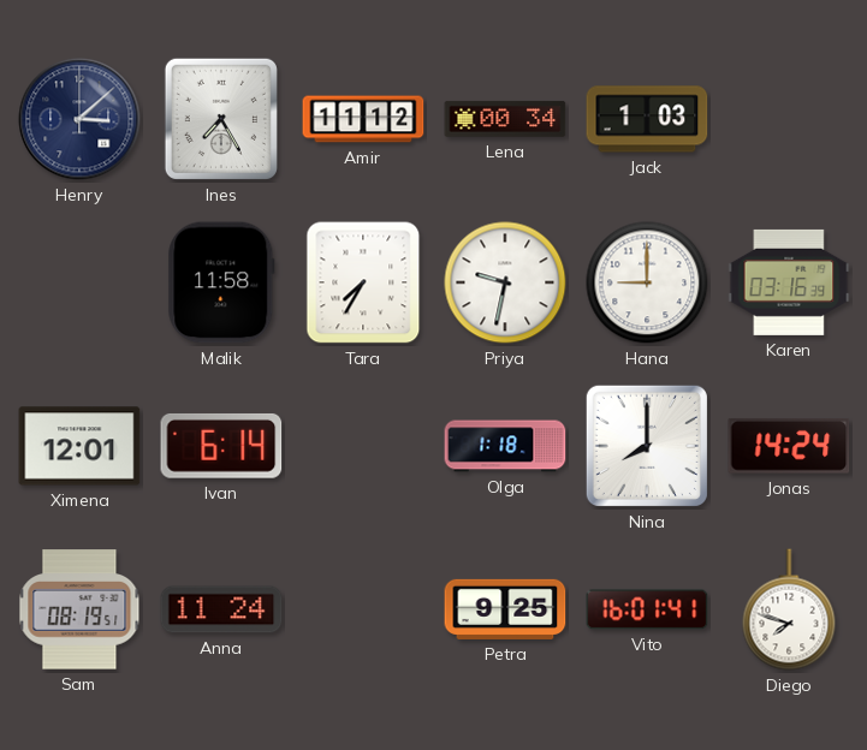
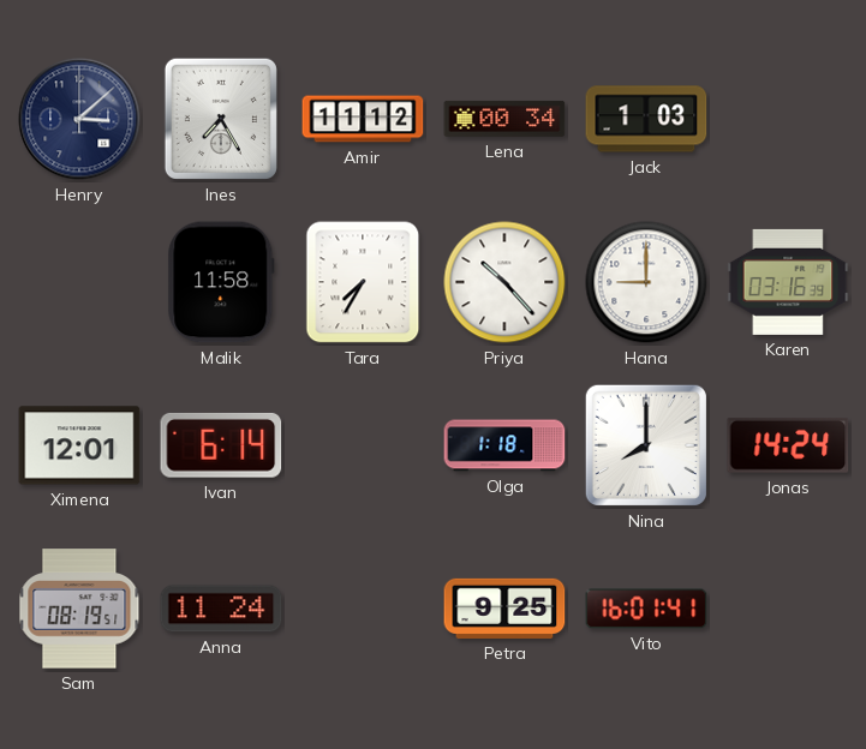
Priya: 9:32 -> 10:23 (504, 282)
Diego: 7:48 -> none (789, 609)
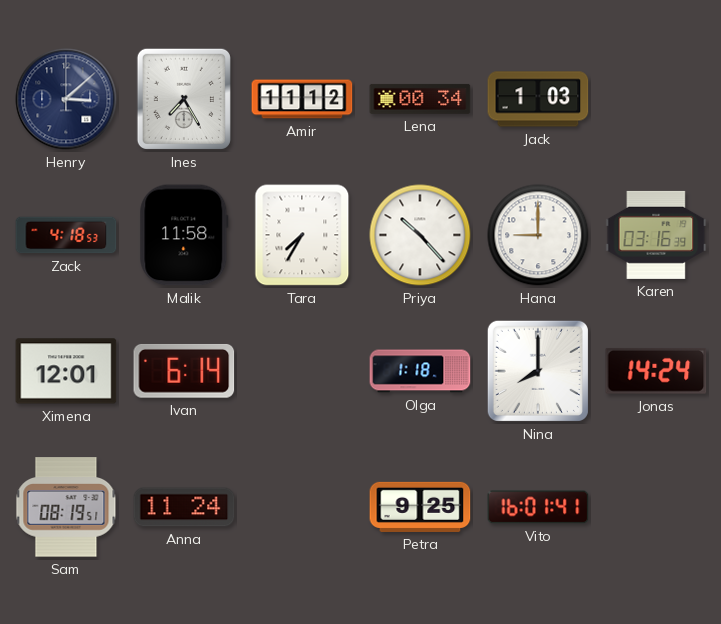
Zack: none -> 4:18 (66, 235)
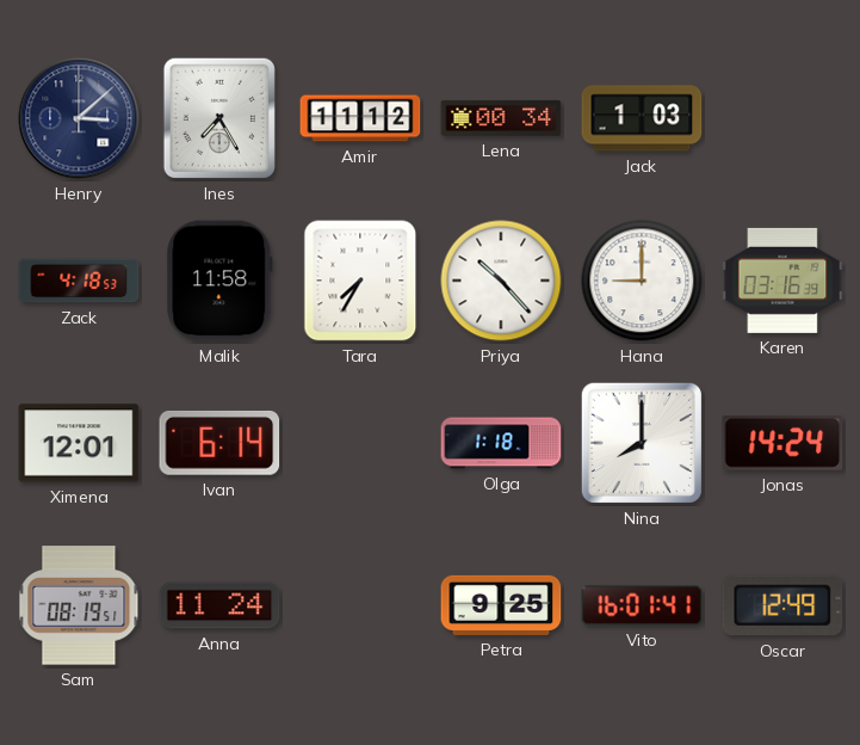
Oscar: none -> 12:49 (782, 605)
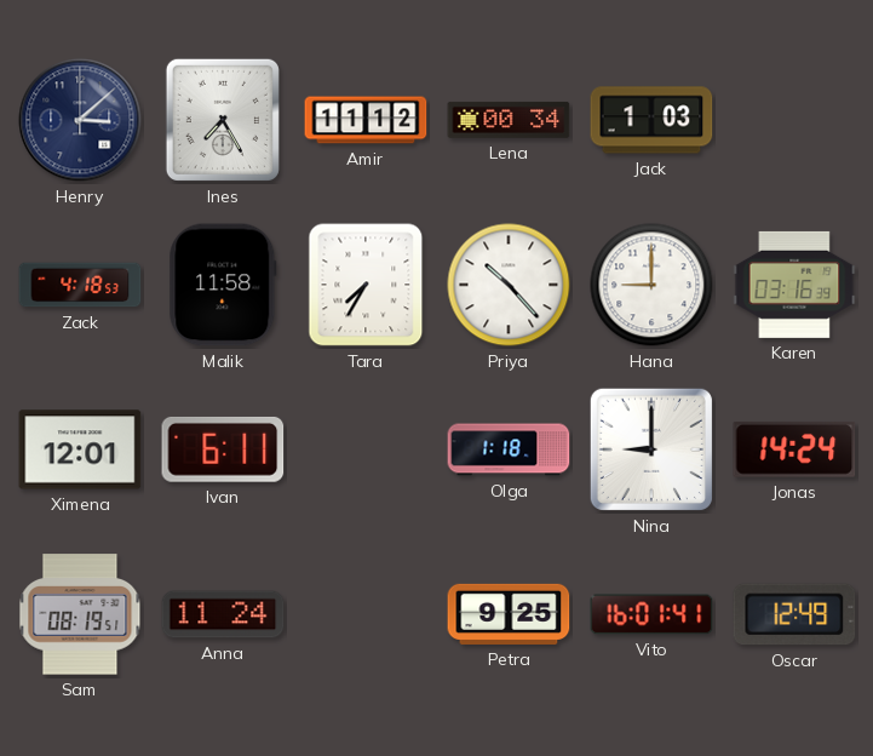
Ivan: 6:14 -> 6:11 (223, 449)
Nina: 8:00 -> 9:00 (651, 449)
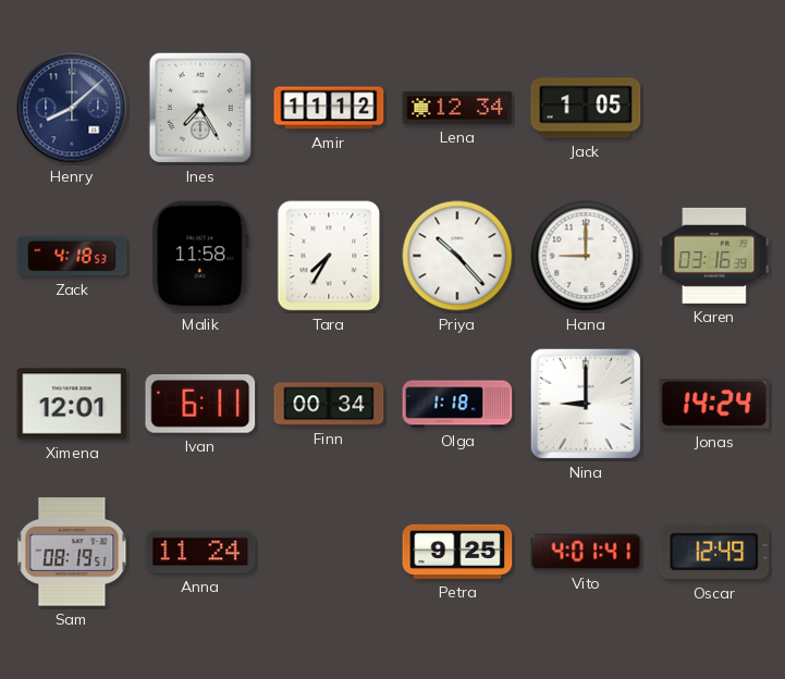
Henry: 3:08 -> 8:08 (72, 108)
Lena: 00:34 -> 12:34 (457, 108)
Jack: 1:03 -> 1:05 (586, 108)
Finn: none -> 00:34 (329, 404)
Vito: 16:01 -> 4:01 (586, 552)
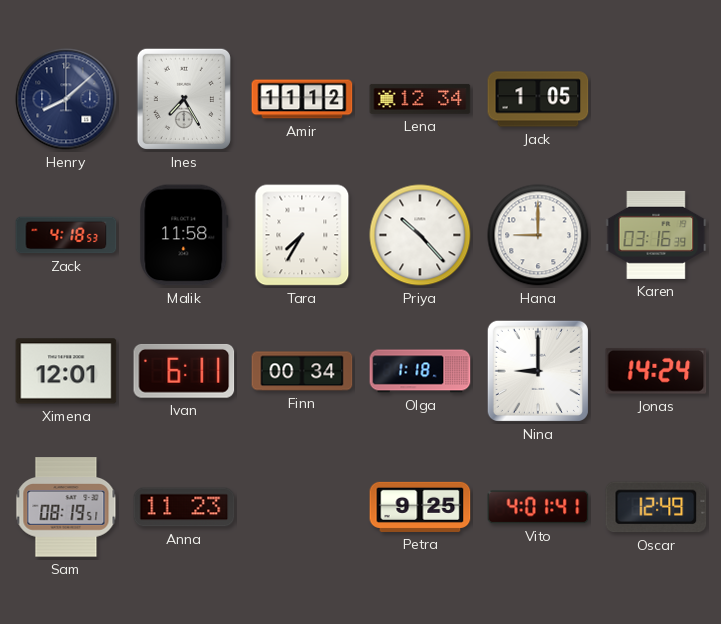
Anna: 11:24 -> 11:23 (184, 507)
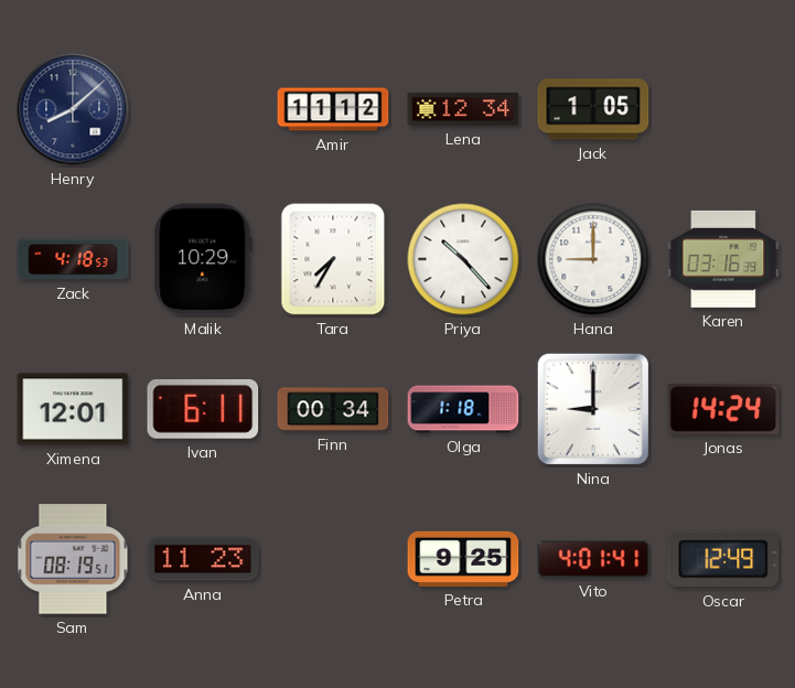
Ines: 7:25 -> none (184, 99)
Malik: 11:58 -> 10:29 (203, 259)
